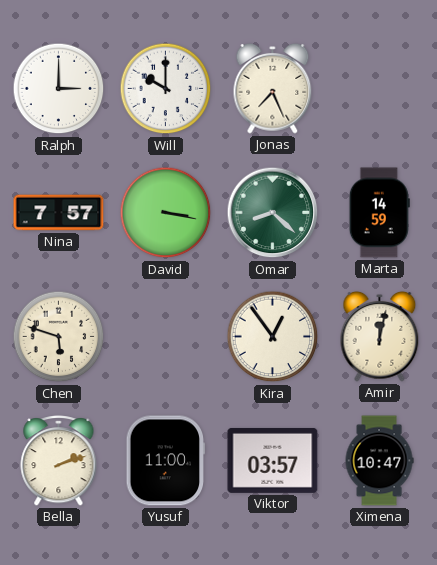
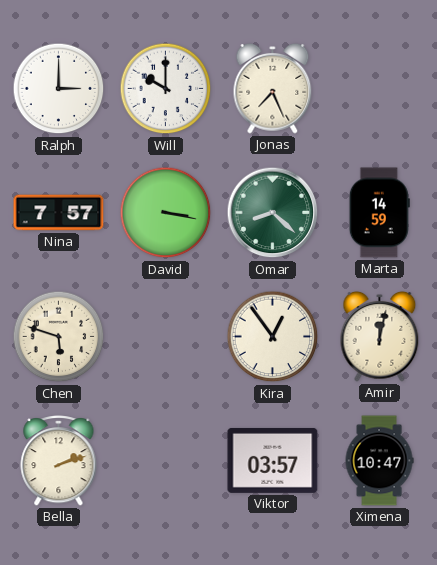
Yusuf: 11:00 -> none (166, 461)
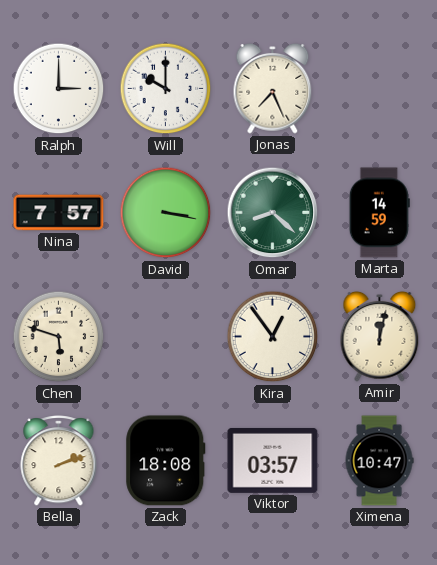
Zack: none -> 18:08 (166, 461)
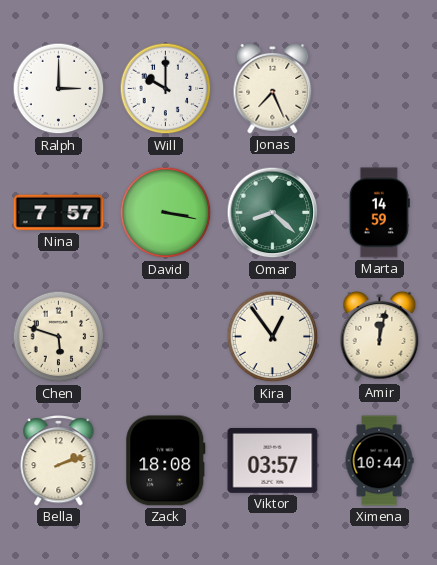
Ximena: 10:47 -> 10:44 (379, 461)
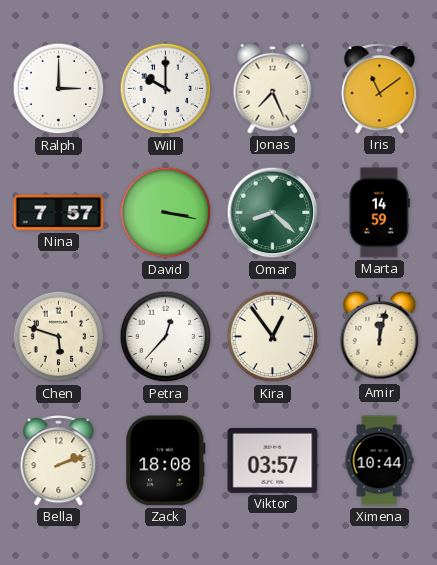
Iris: none -> 11:09 (380, 89)
Petra: none -> 12:37 (166, 337)
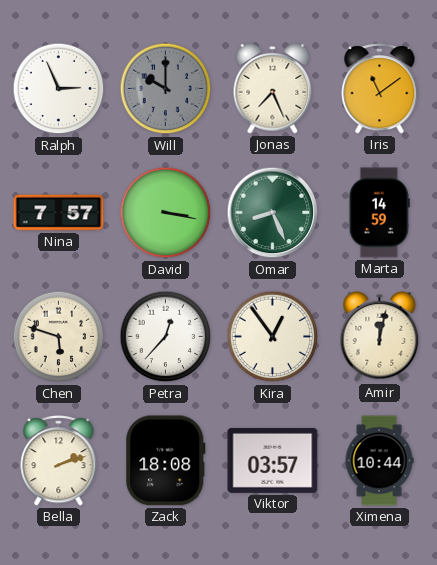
Ralph: 3:00 -> 2:56 (59, 89)
Will dial: white -> grey (166, 89)
Omar: 8:22 -> 8:26 (273, 213)
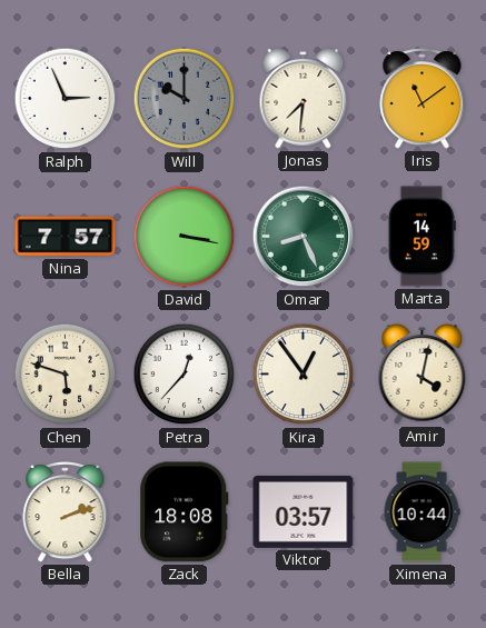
Jonas: 7:26 -> 7:31 (304, 98)
Amir: 12:02 -> 4:02 (423, 373)
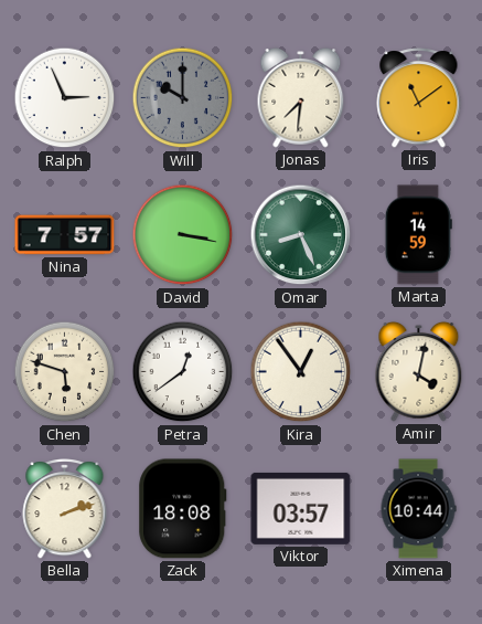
Petra: 12:37 -> 12:39 (183, 372)
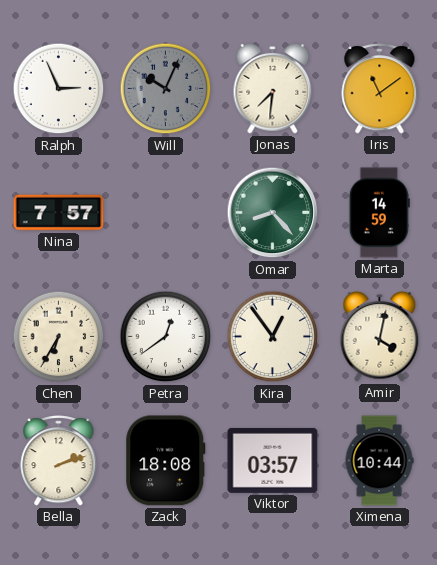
Will: 10:00 -> 10:04 (166, 89)
David: 3:17 -> none (183, 235)
Omar: 8:26 -> 8:23 (273, 213)
Chen: 5:48 -> 6:35 (59, 337)
